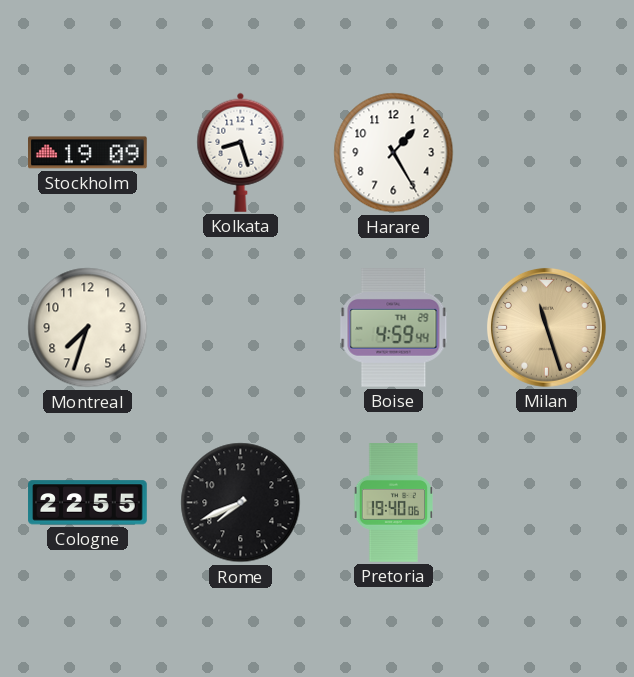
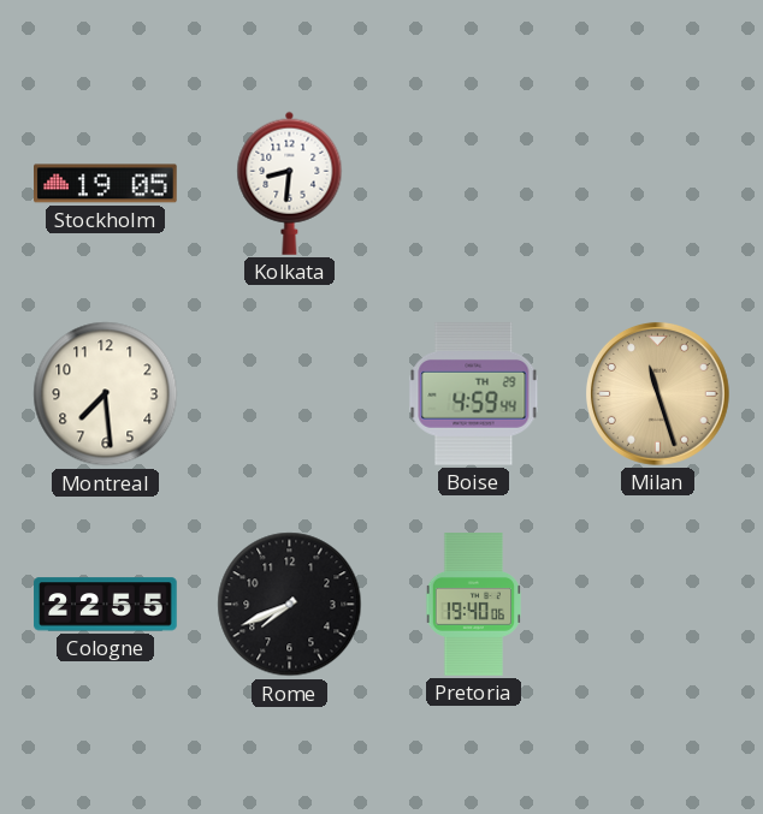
Stockholm: 19:09 -> 19:05 (106, 184)
Kolkata: 8:27 -> 8:31 (290, 183)
Harare: 1:25 -> none (394, 153)
Montreal: 7:33 -> 7:29 (106, 394)
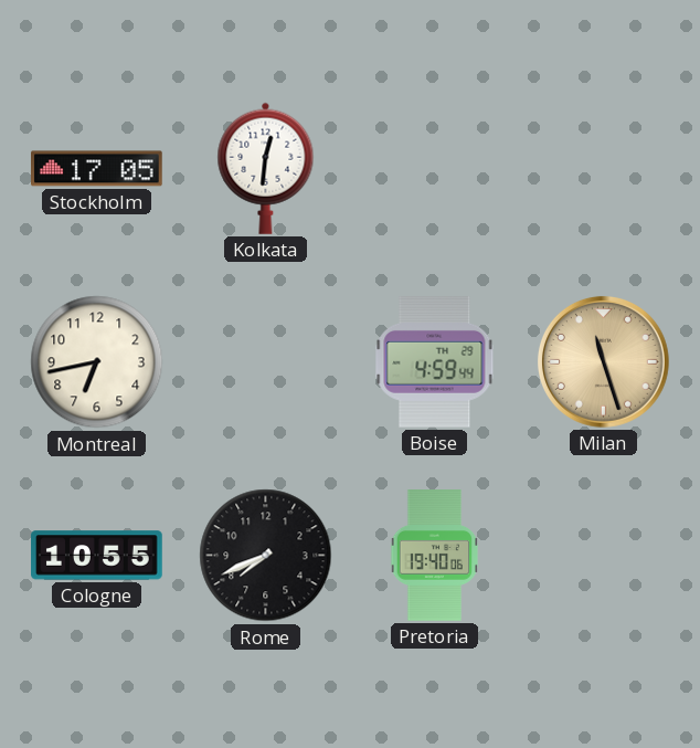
Stockholm: 19:05 -> 17:05 (97, 169)
Kolkata: 8:31 -> 12:31 (266, 168)
Montreal: 7:29 -> 6:43 (97, 362)
Cologne: 22:55 -> 10:55 (97, 556)
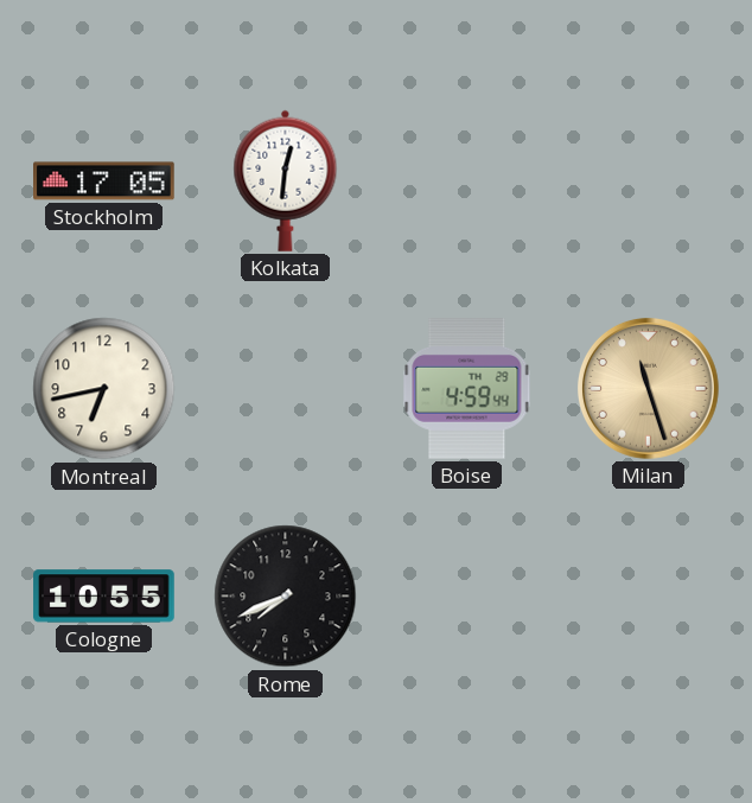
Pretoria: 19:40 -> none (434, 556)
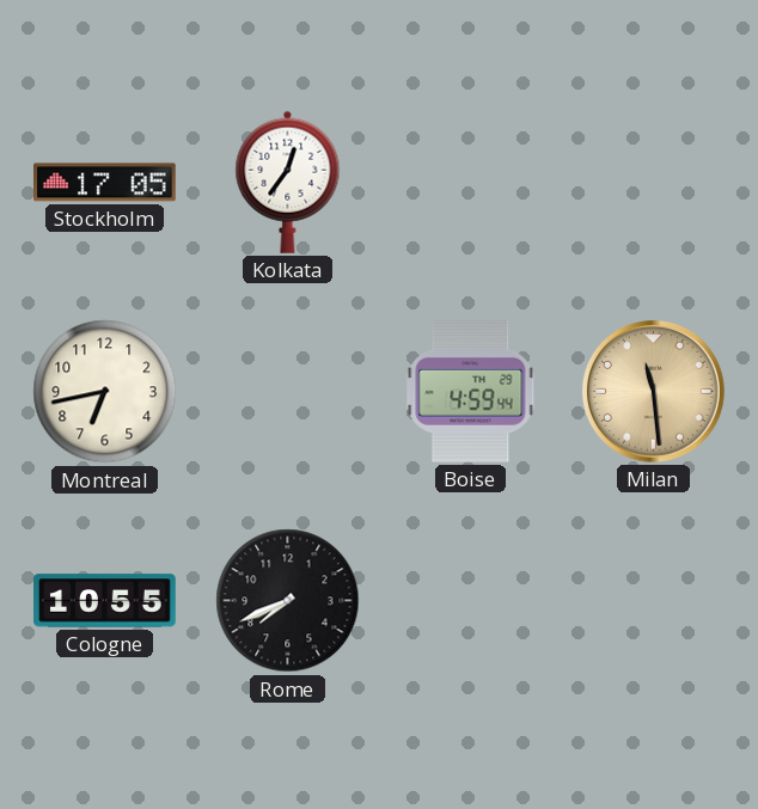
Kolkata: 12:31 -> 12:36 (288, 182)
Milan: 11:27 -> 11:29 (653, 391)
